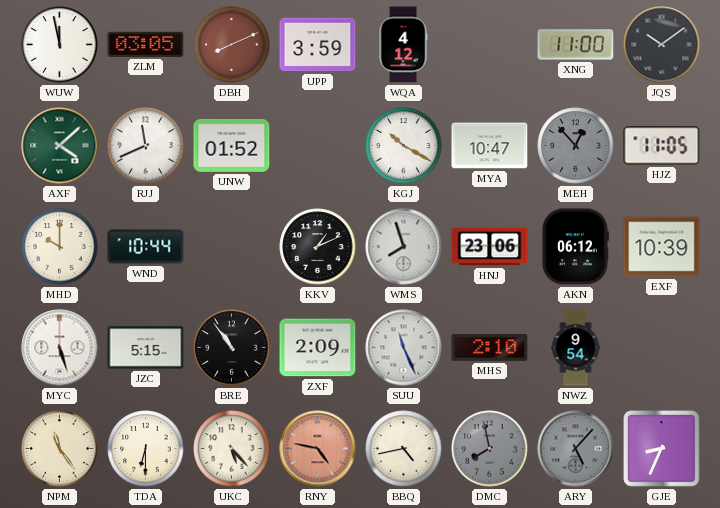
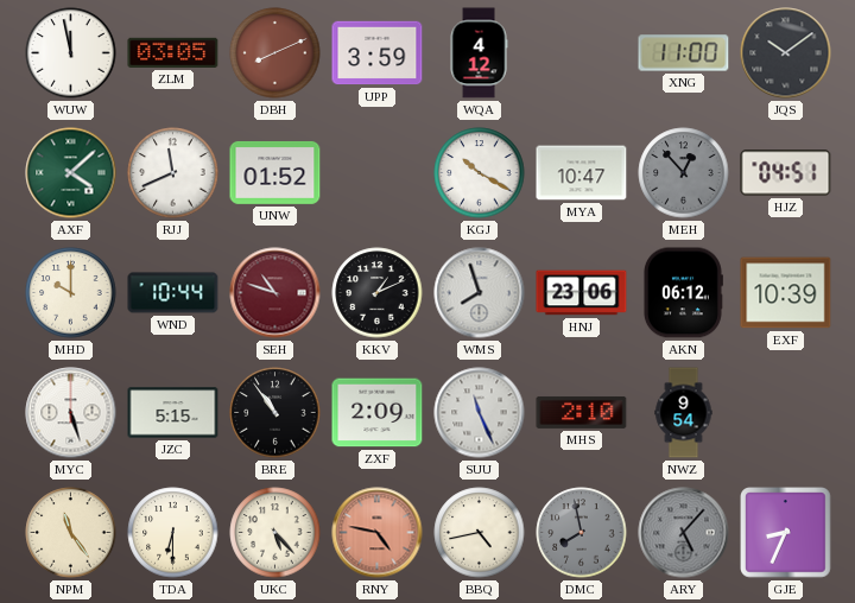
HJZ: 11:05 -> 04:51 (786, 173)
SEH: none -> 10:48 (275, 293)
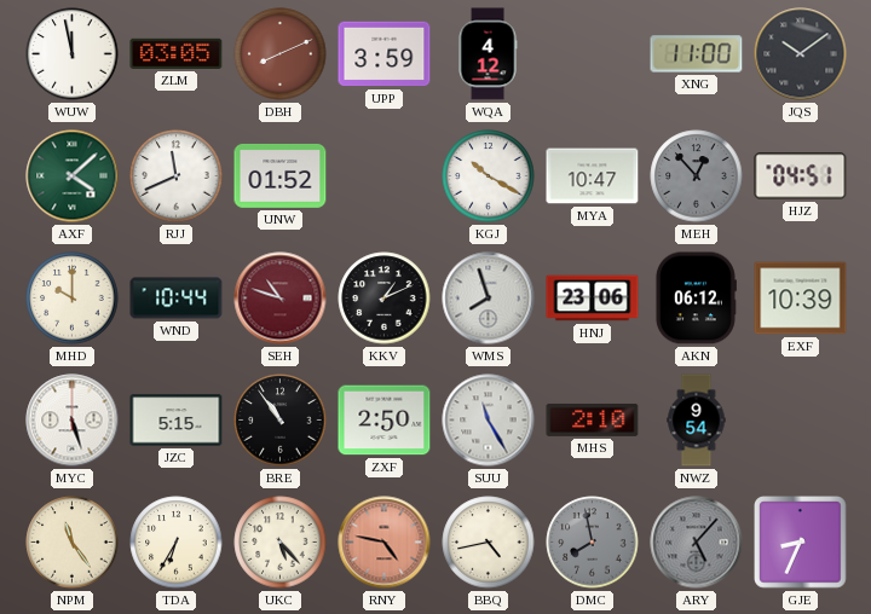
ZXF: 2:09 -> 2:50 (385, 421)
SUU: 11:26 -> 11:25 (489, 421)
TDA: 6:30 -> 6:35 (177, 543)
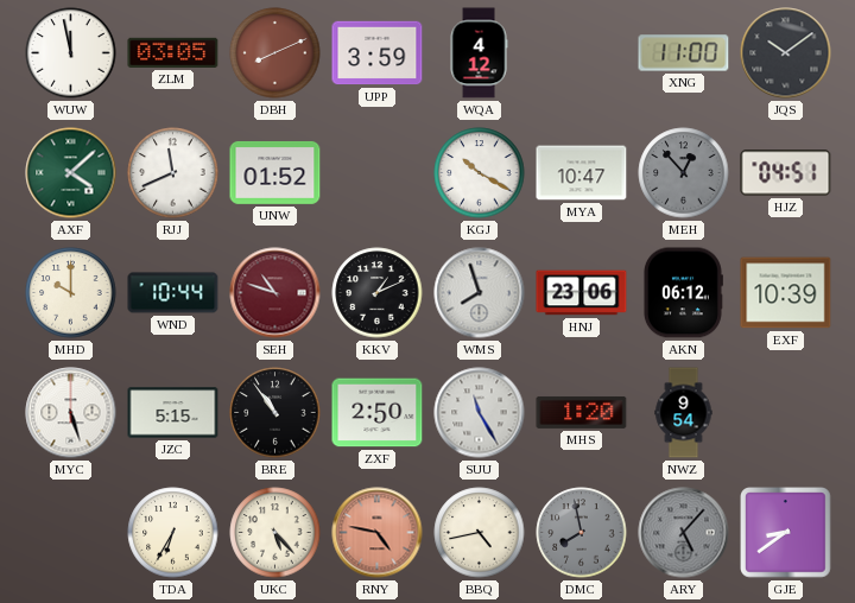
MHS: 2:10 -> 1:20 (582, 412)
NPM: 11:24 -> none (73, 543)
GJE: 8:34 -> 8:39 (786, 533)
